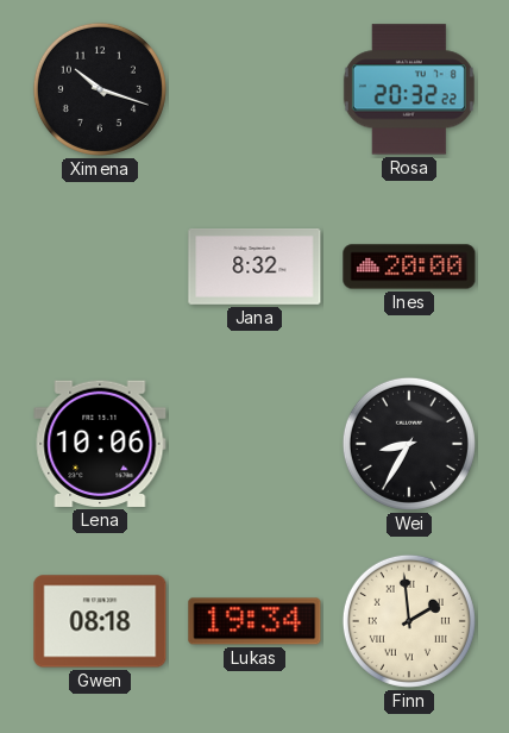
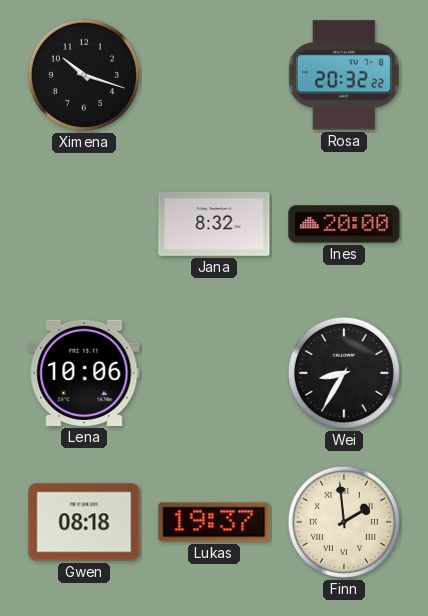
Lukas: 19:34 -> 19:37 (214, 522)
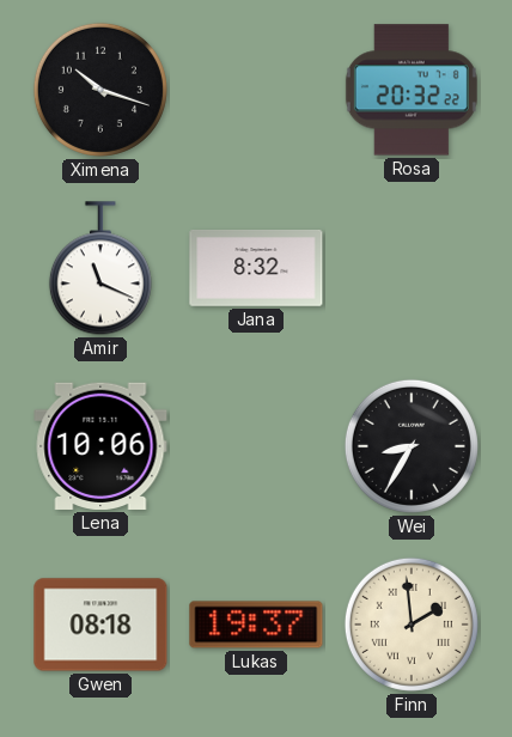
Amir: none -> 11:19 (100, 269)
Ines: 20:00 -> none (344, 224)
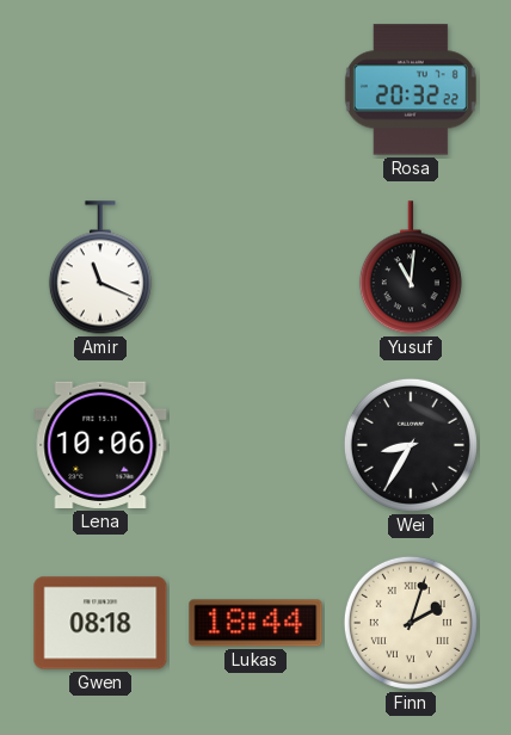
Ximena: 10:18 -> none (100, 90)
Jana: 8:32 -> none (256, 269)
Yusuf: none -> 11:01 (411, 268)
Lukas: 19:37 -> 18:44 (255, 623)
Finn: 1:59 -> 2:03 (411, 623)
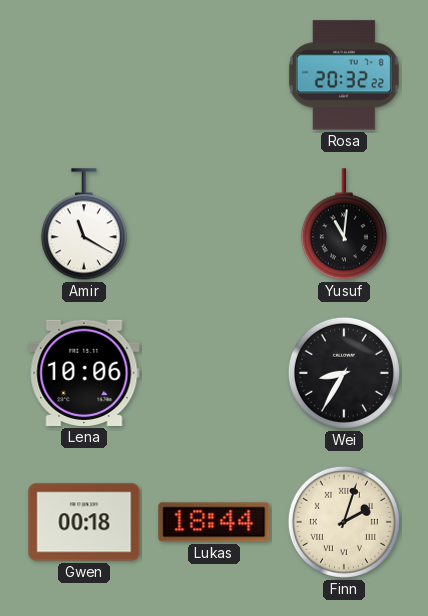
Amir: 11:19 -> 11:20 (84, 225)
Gwen: 08:18 -> 00:18 (84, 522)
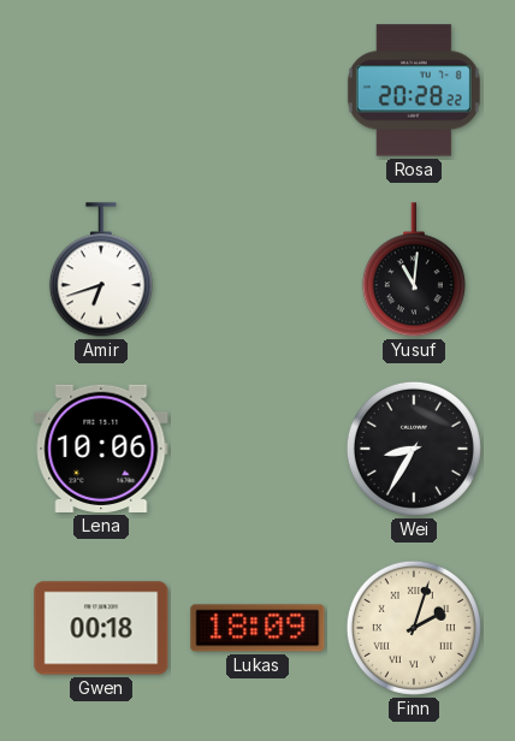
Rosa: 20:32 -> 20:28 (414, 90)
Amir: 11:20 -> 6:42 (101, 271)
Lukas: 18:44 -> 18:09 (257, 628)
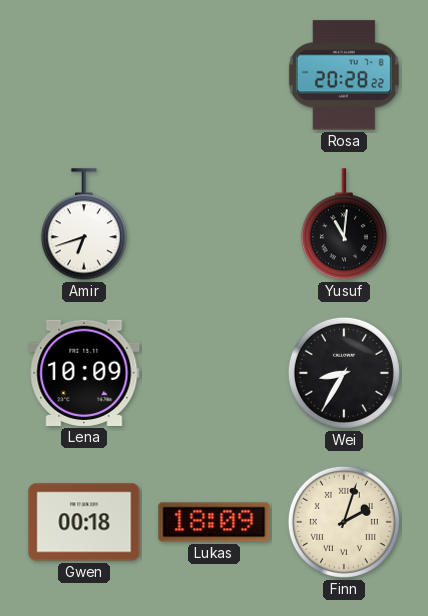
Lena: 10:06 -> 10:09 (84, 373)
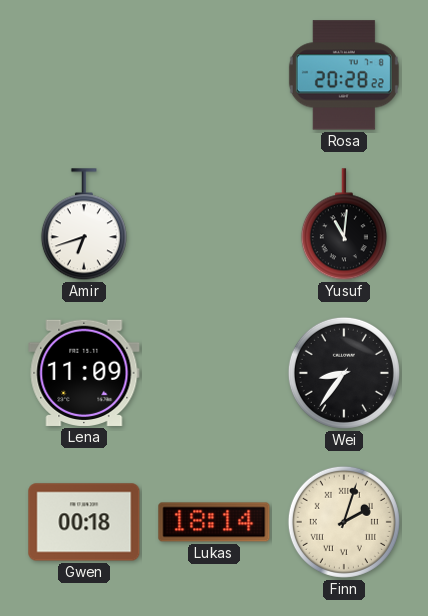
Lena: 10:09 -> 11:09 (84, 373)
Wei: 8:35 -> 8:36 (344, 373)
Lukas: 18:09 -> 18:14 (214, 522)
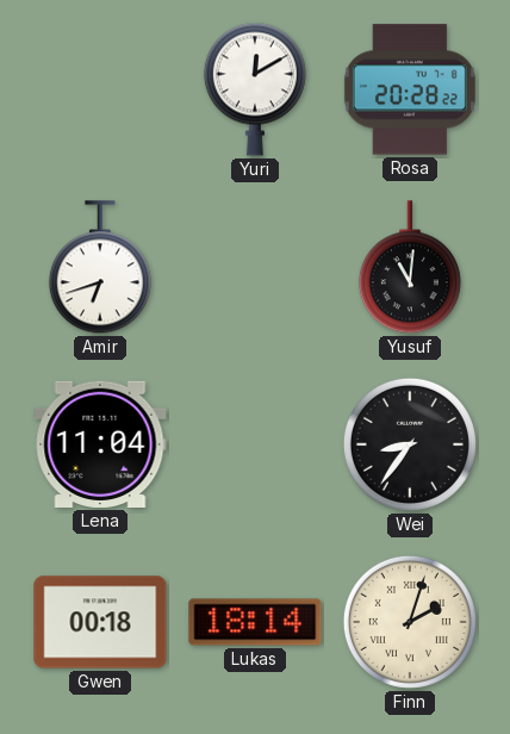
Yuri: none -> 12:10 (255, 89)
Lena: 11:09 -> 11:04 (100, 444)
